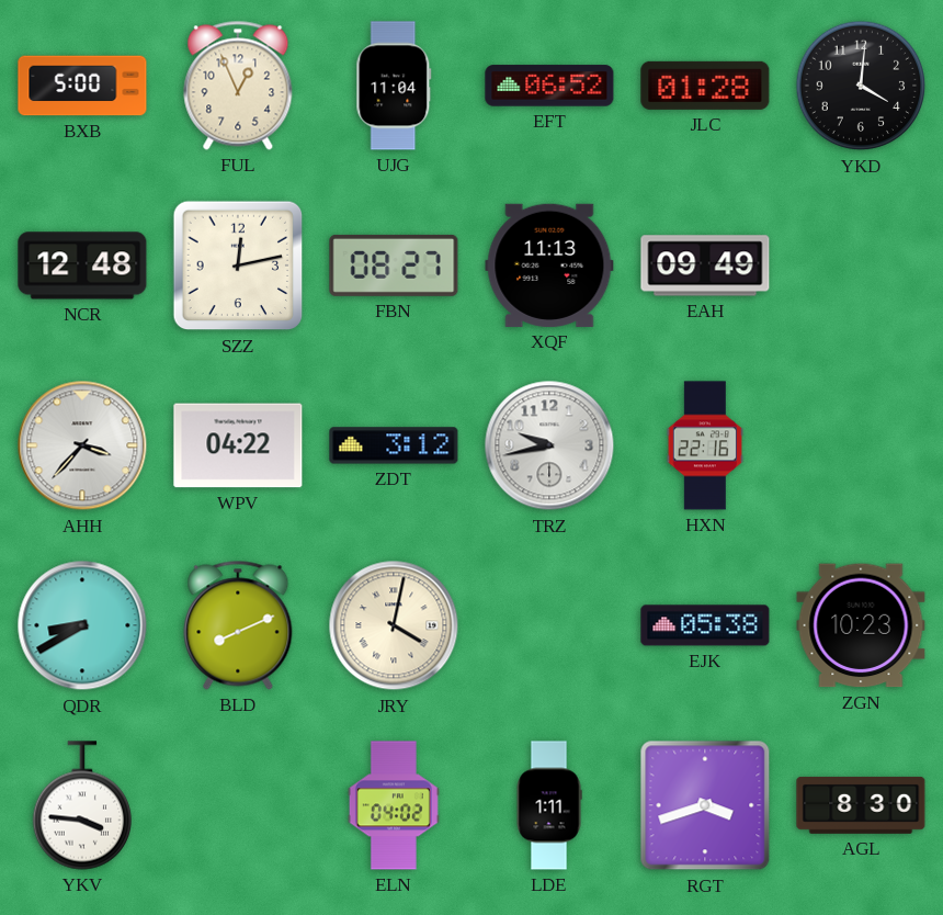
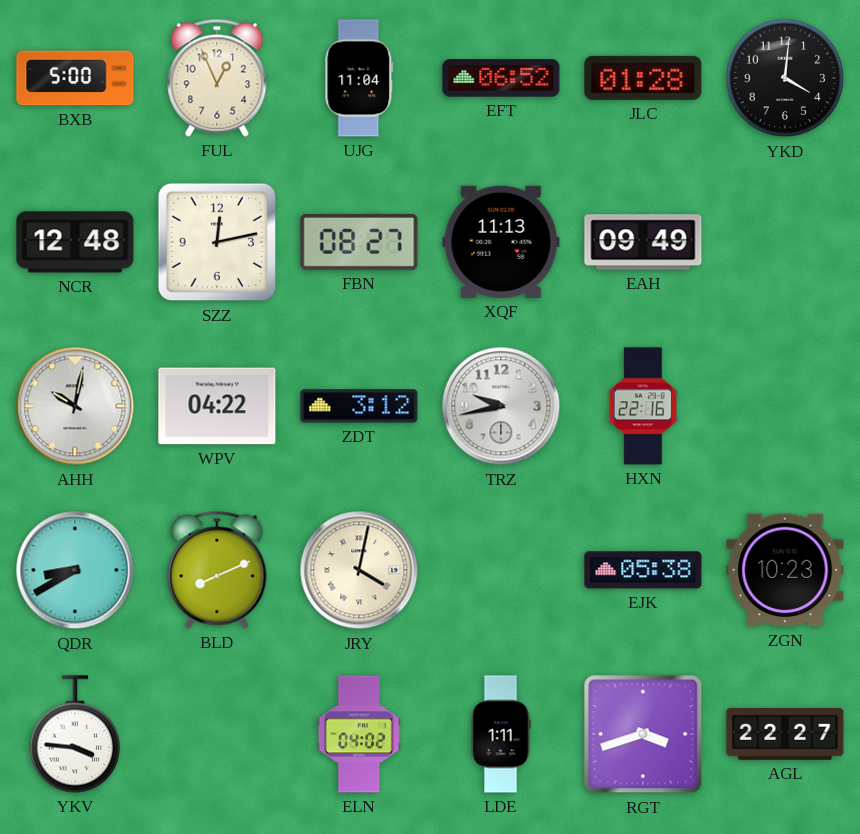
AHH: 3:37 -> 10:02 (75, 406)
AGL: 8:30 -> 22:27 (785, 734)
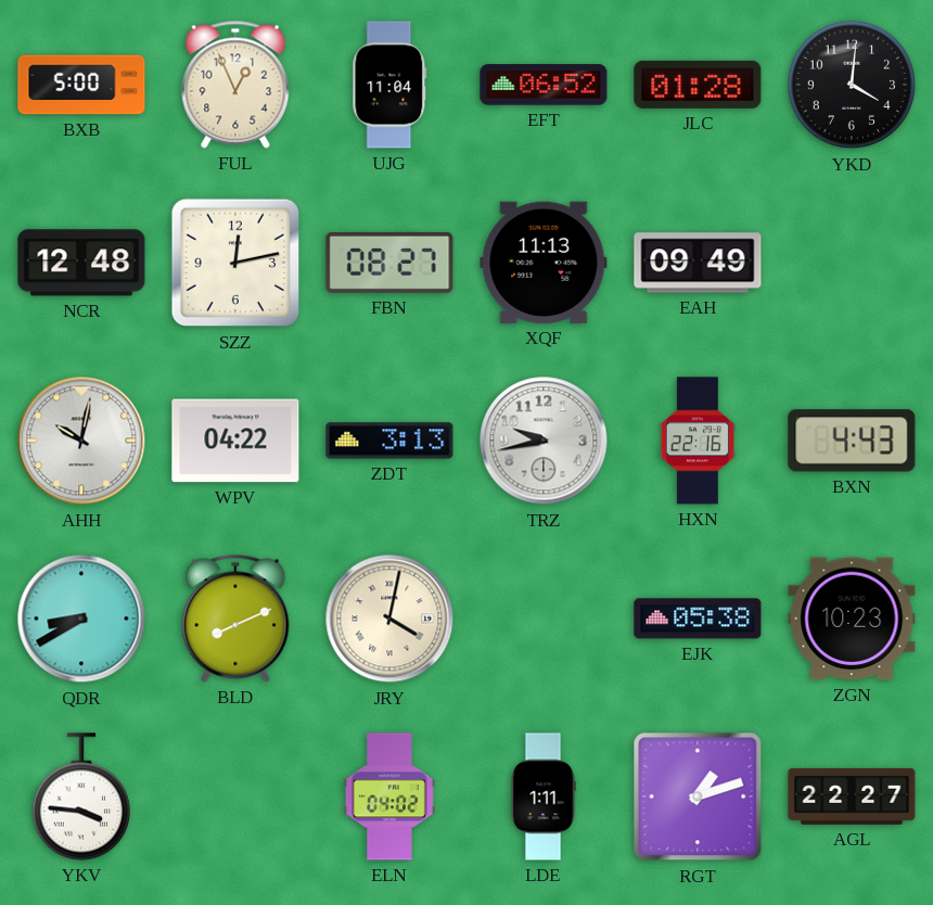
ZDT: 3:12 -> 3:13 (389, 441)
BXN: none -> 4:43 (852, 441)
RGT: 3:42 -> 1:12 (698, 796)
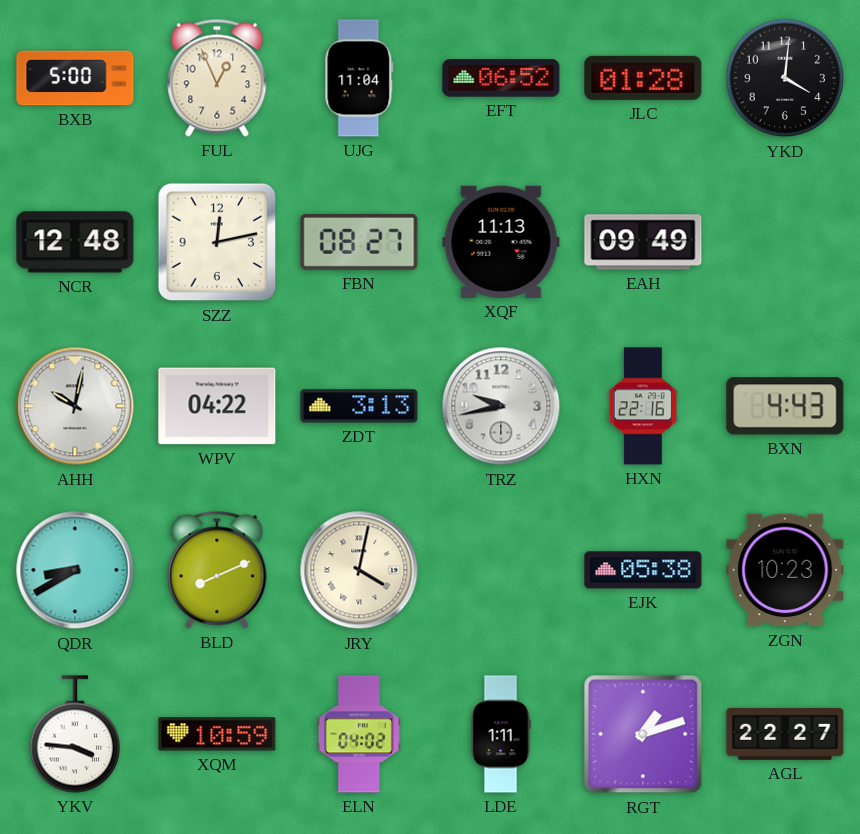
XQM: none -> 10:59 (217, 734)
